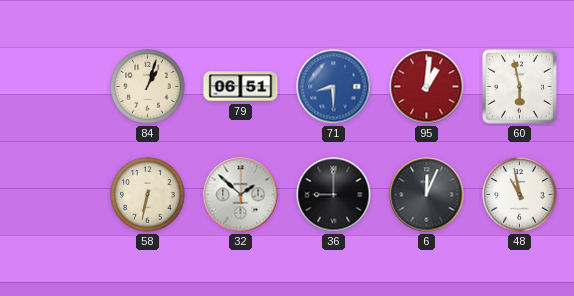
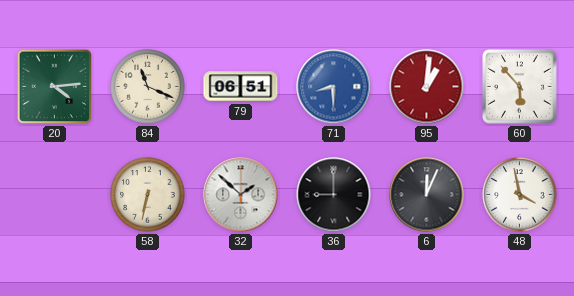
20: none -> 4:14 (55, 87)
84: 1:03 -> 11:19 (148, 87)
60: 5:58 -> 5:53 (520, 87)
48: 10:58 -> 3:58 (520, 195)
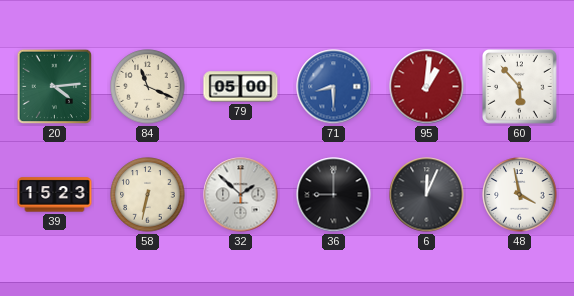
79: 06:51 -> 05:00 (241, 87)
39: none -> 15:23 (55, 195)
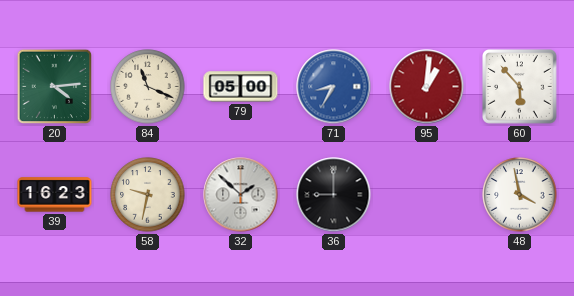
71: 8:30 -> 8:35 (334, 87)
39: 15:23 -> 16:23 (55, 195)
58: 6:32 -> 9:32 (148, 195)
6: 12:04 -> none (427, 195)
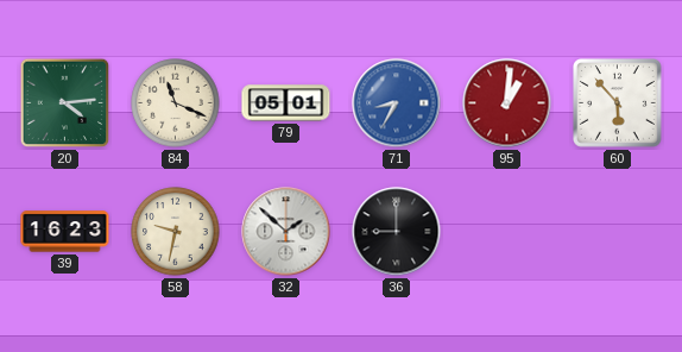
79: 05:00 -> 05:01 (286, 103)
48: 3:58 -> none (520, 195)
